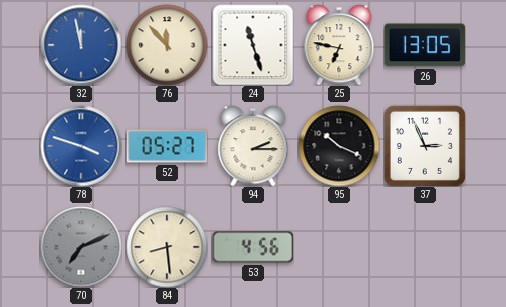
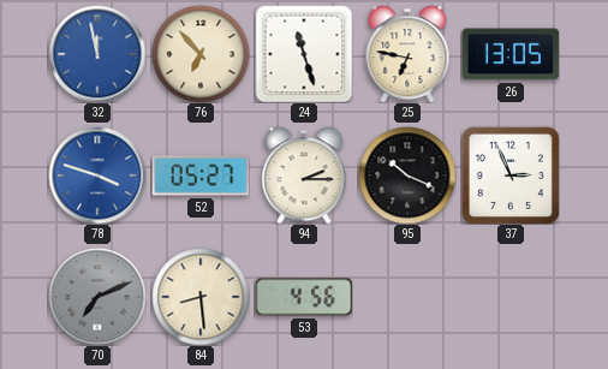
76: 11:53 -> 6:53 (201, 54)
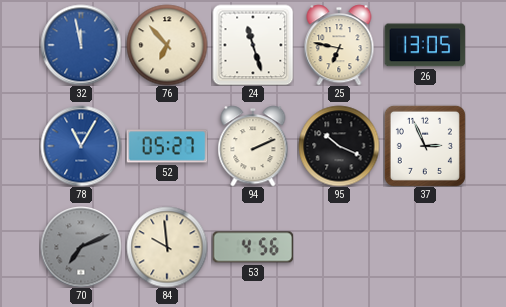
78: 3:48 -> 11:05 (81, 146)
94: 2:15 -> 2:11 (253, 146)
84: 8:29 -> 9:59 (167, 247)
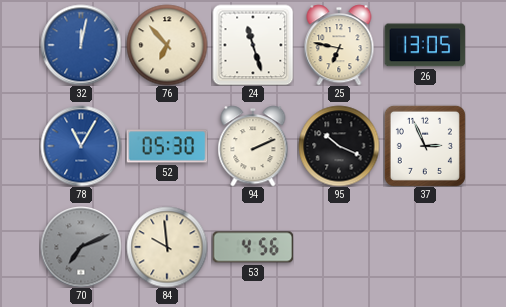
32: 11:58 -> 12:02 (81, 45)
52: 05:27 -> 05:30 (167, 146)
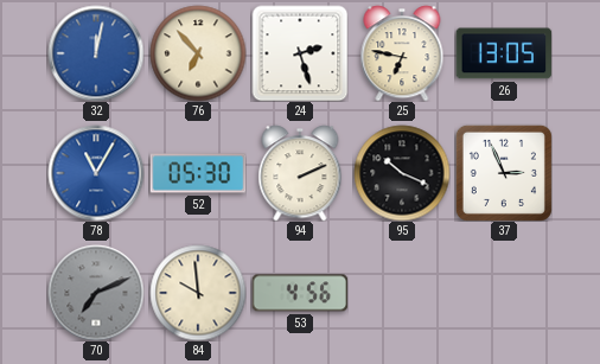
24: 11:27 -> 2:27 (300, 53)
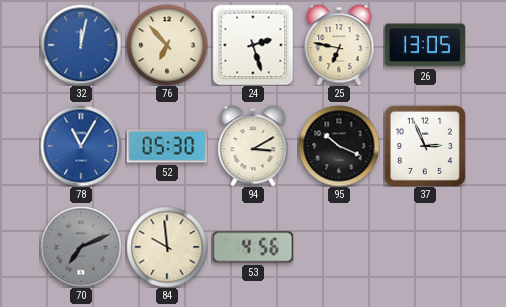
94: 2:11 -> 3:10 (253, 146)
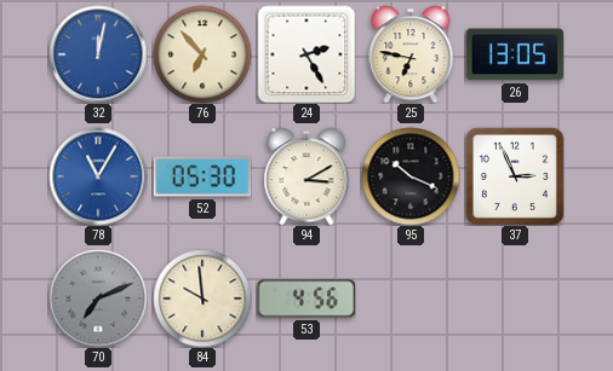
24: 2:27 -> 2:25 (306, 54)
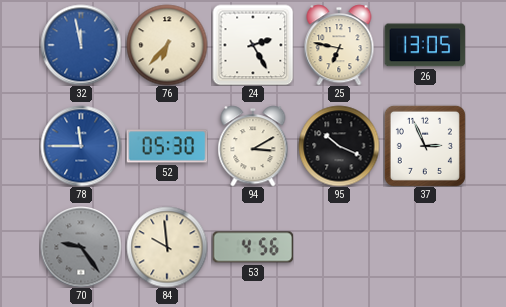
32: 12:02 -> 11:58 (81, 45)
76: 6:53 -> 6:37 (167, 45)
78: 11:05 -> 11:45 (81, 146)
70: 7:11 -> 9:24 (81, 247)
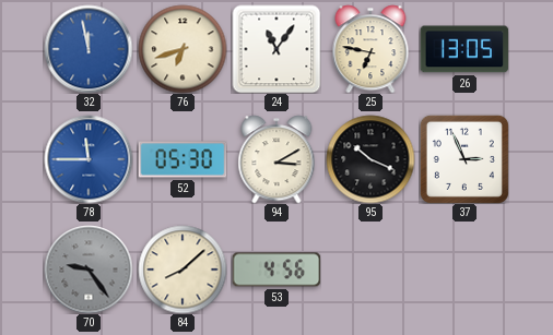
76: 6:37 -> 6:42 (183, 49)
24: 2:25 -> 11:06 (276, 49)
84: 9:59 -> 8:08 (183, 270)
